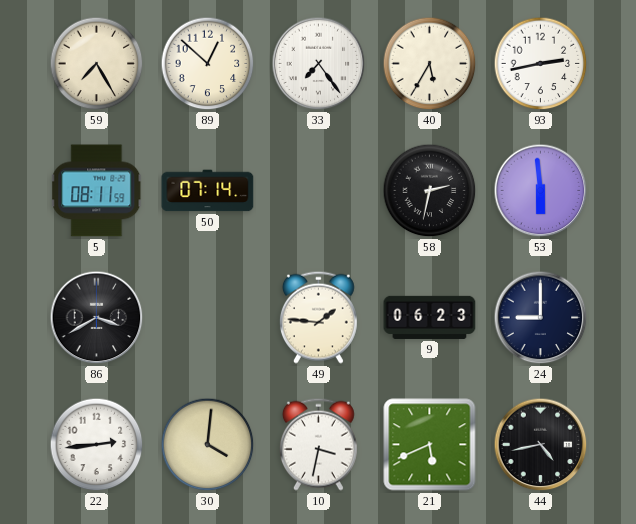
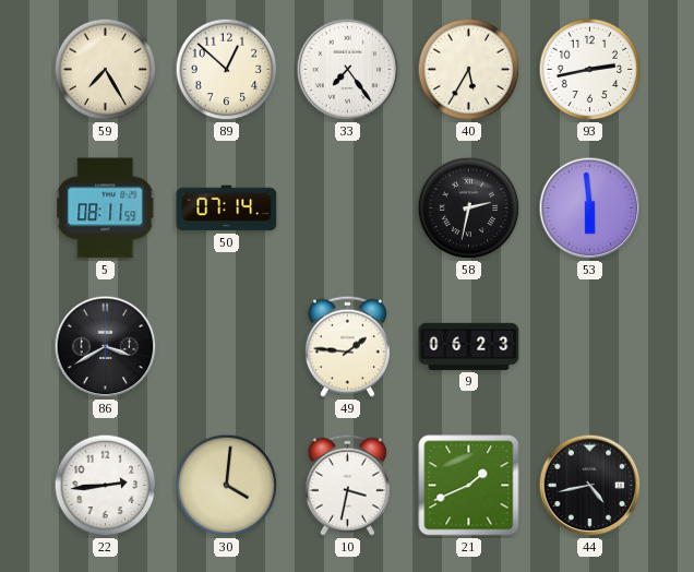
24: 9:00 -> none (541, 318)
21: 5:41 -> 1:41 (469, 486)
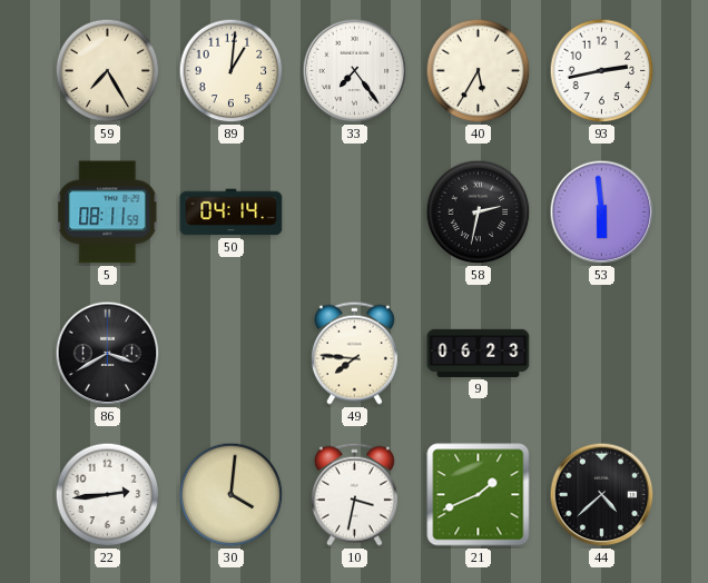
89: 12:52 -> 1:01 (232, 71)
50: 07:14 -> 04:14 (232, 213)
49: 1:46 -> 7:46 (354, 353)
44: 4:43 -> 4:38 (602, 495)
